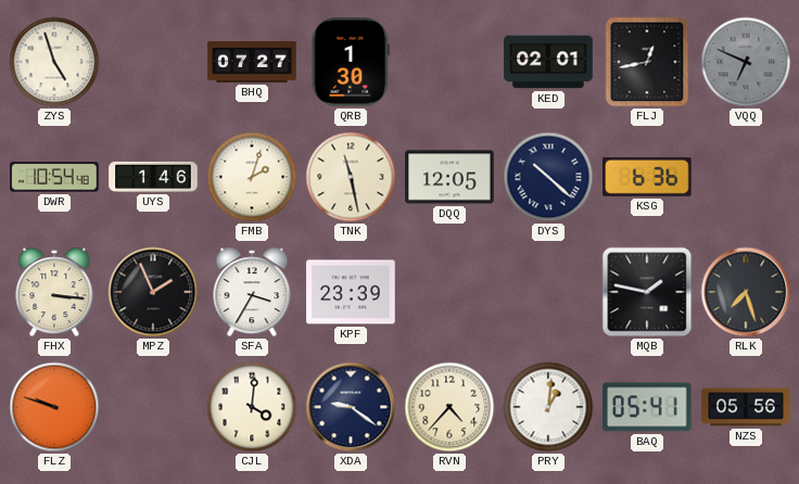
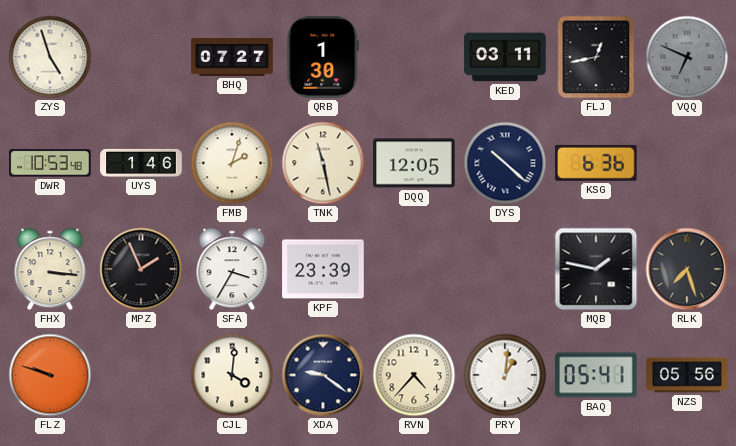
KED: 02:01 -> 03:11 (505, 57)
DWR: 10:54 -> 10:53 (50, 163)
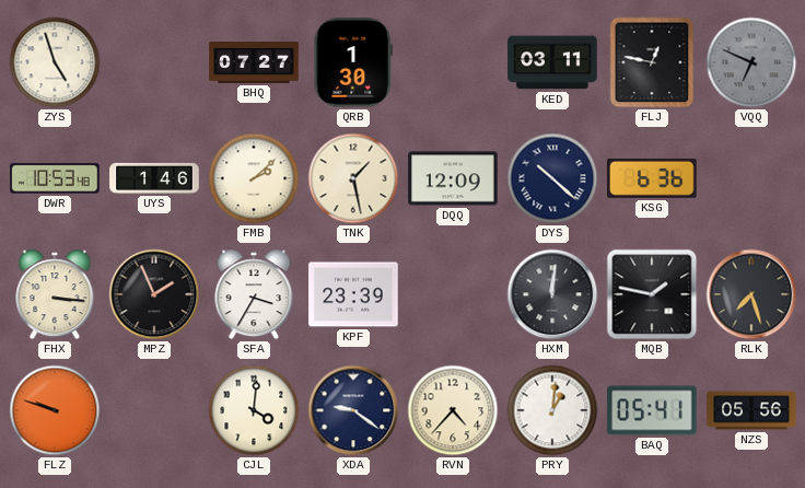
FLJ: 12:43 -> 12:47 (652, 62)
FMB: 2:03 -> 2:08 (254, 178)
TNK: 11:28 -> 1:28 (353, 178)
DQQ: 12:05 -> 12:09 (453, 178)
HXM: none -> 12:01 (552, 294)
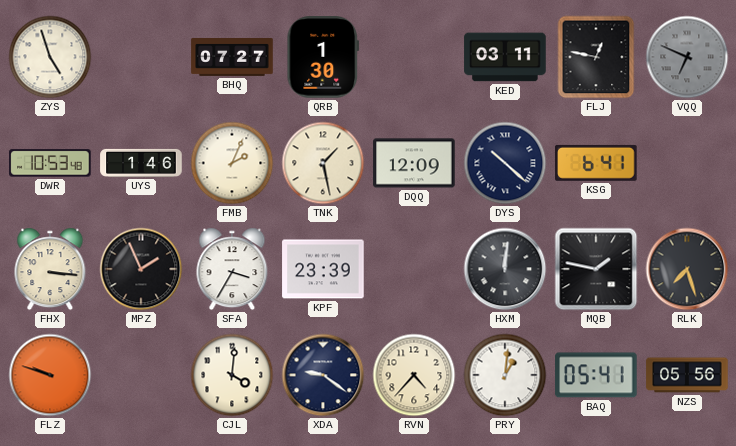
FMB: 2:08 -> 2:04 (232, 163)
KSG: 6:36 -> 6:41 (596, 163)
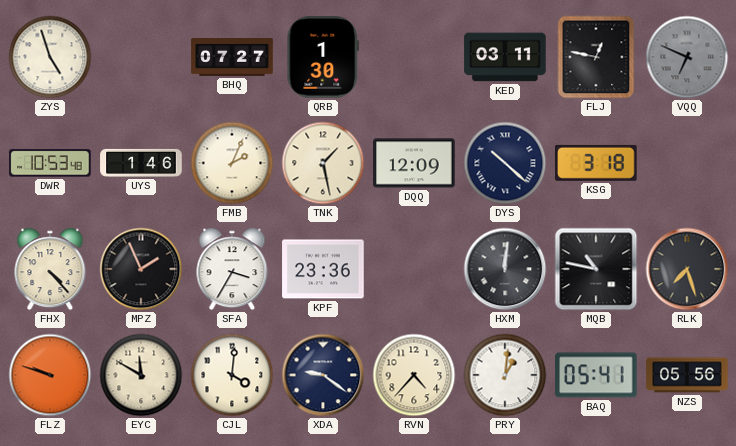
KSG: 6:41 -> 3:18 (596, 163)
FHX: 3:16 -> 4:23 (50, 269)
KPF: 23:39 -> 23:36 (323, 269)
MQB: 1:47 -> 10:47 (596, 269)
EYC: none -> 11:50 (141, 375)
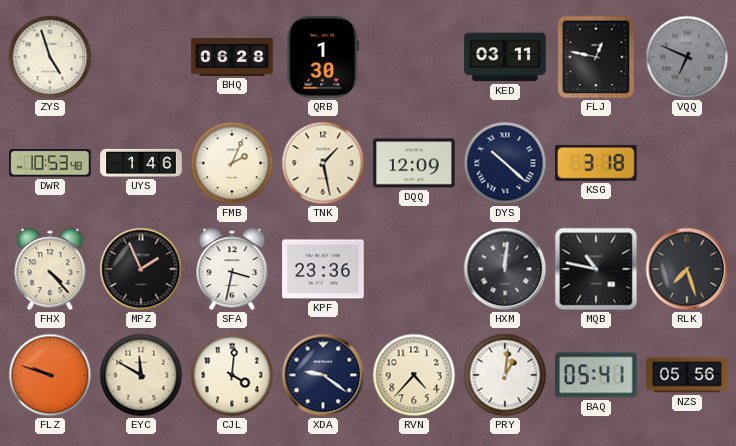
BHQ: 07:27 -> 06:28 (232, 58)
SFA: 3:35 -> 3:32 (232, 269)
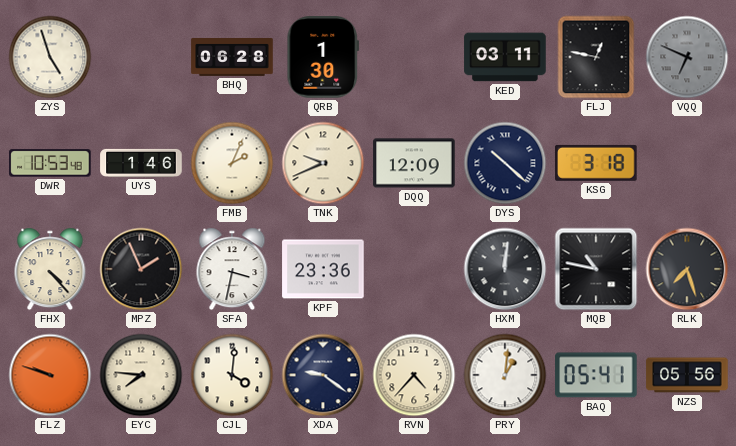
TNK: 1:28 -> 9:41 (323, 163)
EYC: 11:50 -> 7:46 (141, 375)
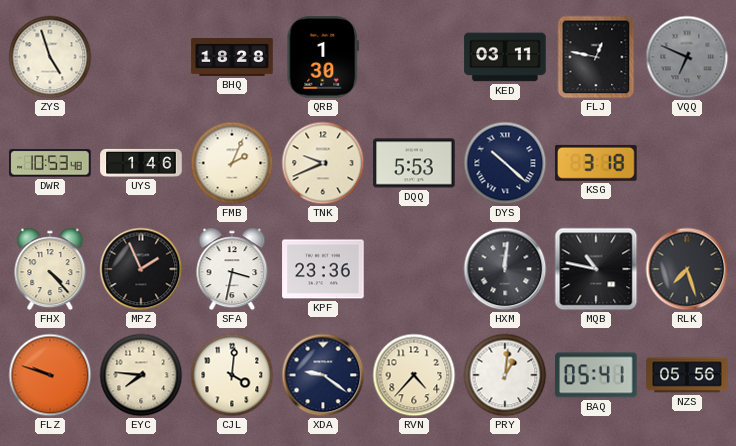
BHQ: 06:28 -> 18:28 (232, 58)
DQQ: 12:09 -> 5:53 (414, 163)
